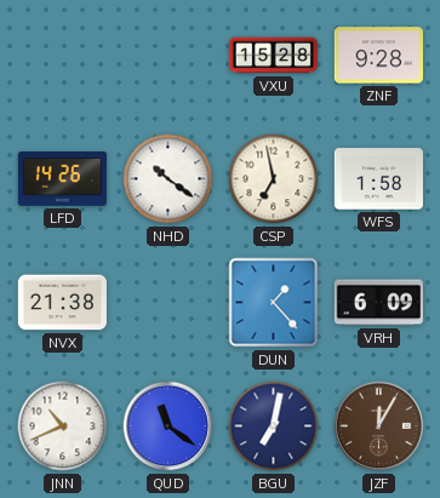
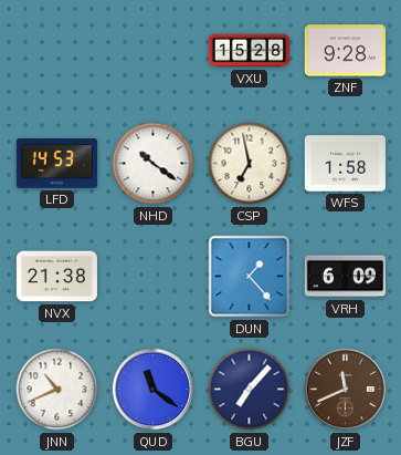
LFD: 14:26 -> 14:53 (56, 164)
BGU: 7:02 -> 7:07 (250, 390)
JZF: 12:05 -> 11:41 (346, 390)
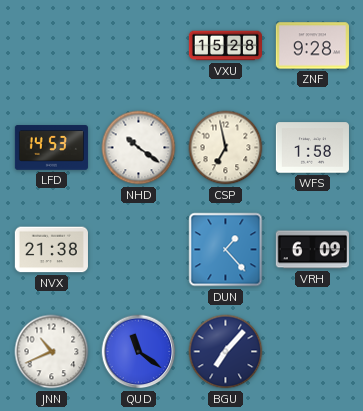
JZF: 11:41 -> none (346, 390)
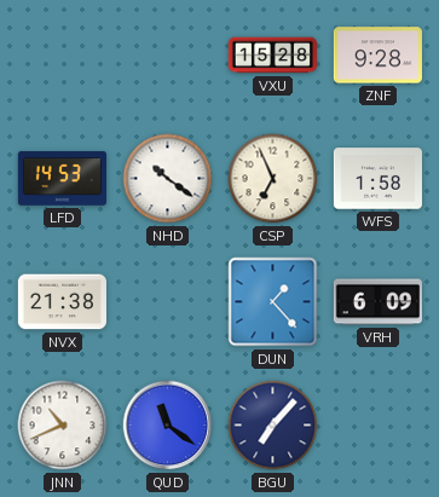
CSP: 6:58 -> 6:56 (273, 179)
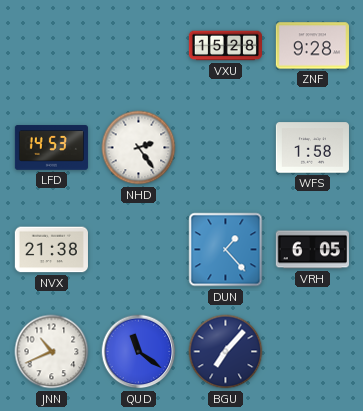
NHD: 10:21 -> 2:24 (139, 148)
CSP: 6:56 -> none (273, 179)
VRH: 6:09 -> 6:05 (312, 250)
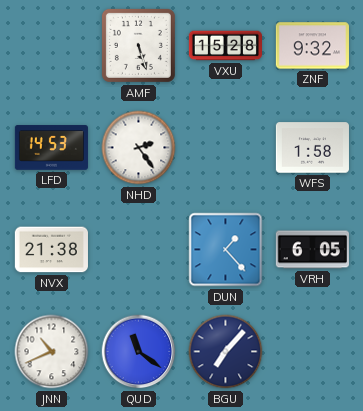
AMF: none -> 5:27 (138, 45)
ZNF: 9:28 -> 9:32 (312, 46)
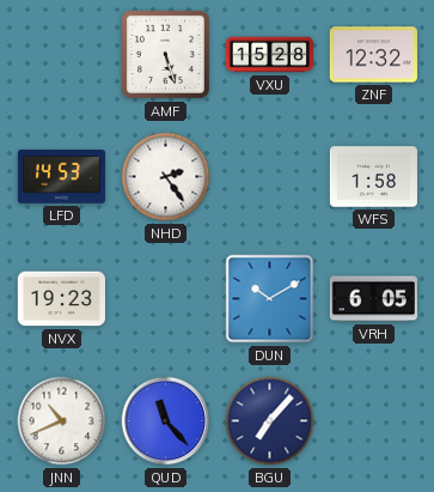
ZNF: 9:32 -> 12:32 (373, 55)
NVX: 21:38 -> 19:23 (61, 299)
DUN: 1:23 -> 10:10 (270, 299)
QUD: 11:21 -> 11:23 (166, 421)
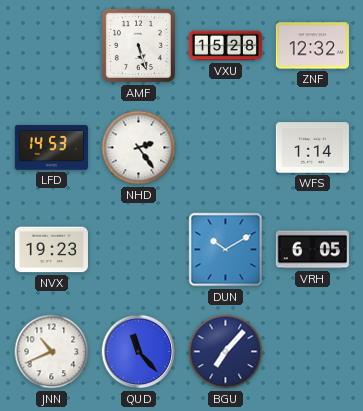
WFS: 1:58 -> 1:14 (312, 148)
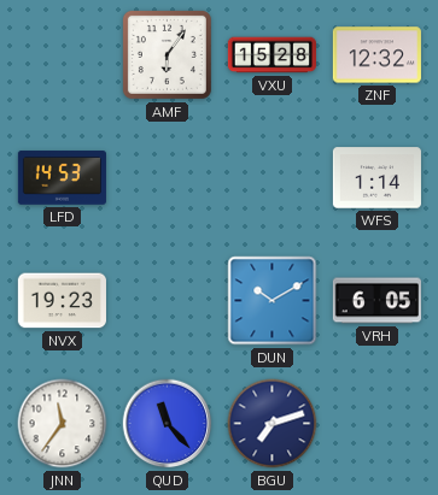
AMF: 5:27 -> 6:06 (167, 54)
NHD: 2:24 -> none (139, 148)
JNN: 10:41 -> 11:36 (63, 424)
BGU: 7:07 -> 7:12 (273, 424)
